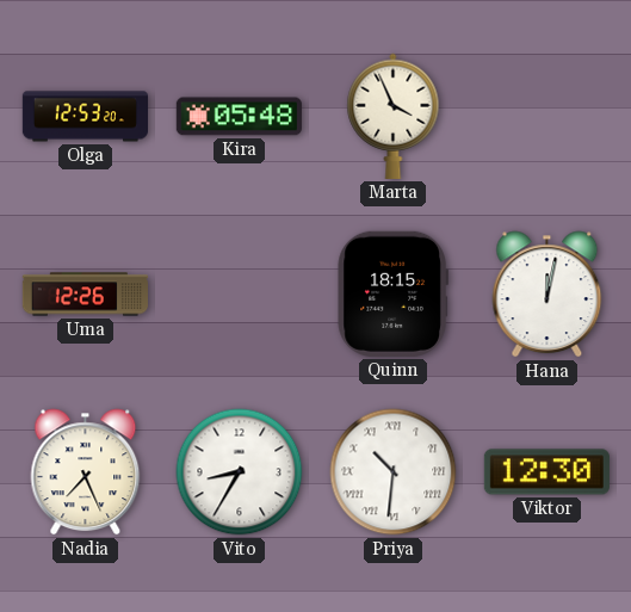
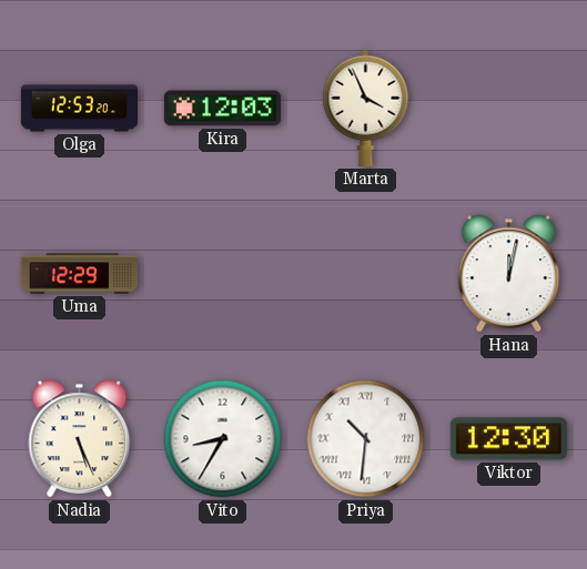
Kira: 05:48 -> 12:03 (222, 109)
Uma: 12:26 -> 12:29 (79, 274)
Quinn: 18:15 -> none (392, 293)
Nadia: 7:26 -> 5:26 (80, 439)
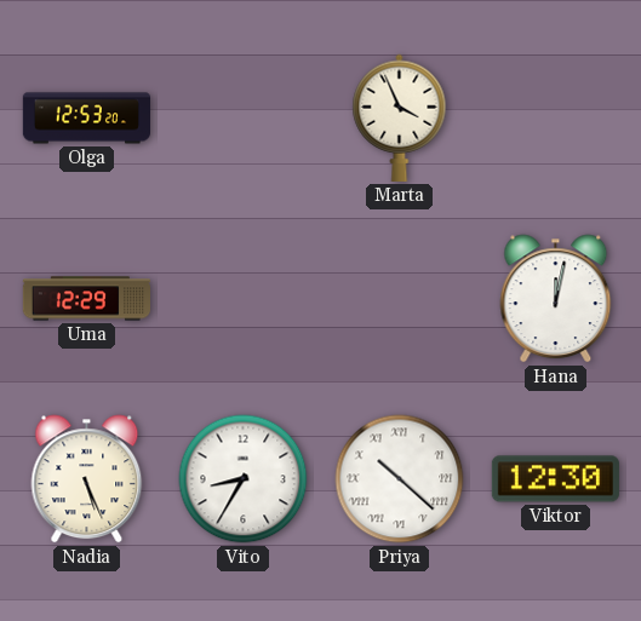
Kira: 12:03 -> none (222, 109)
Priya: 10:31 -> 10:22 (400, 479)
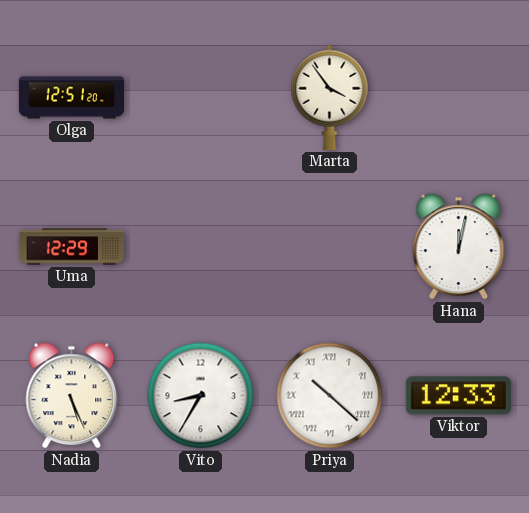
Olga: 12:53 -> 12:51 (71, 98)
Marta: 3:56 -> 3:54 (330, 97)
Viktor: 12:30 -> 12:33 (458, 396)
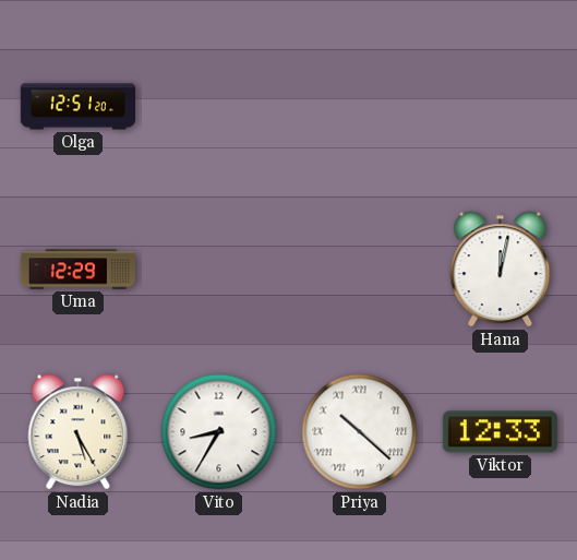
Marta: 3:54 -> none (330, 97)
Nadia: 5:26 -> 5:25 (79, 432)
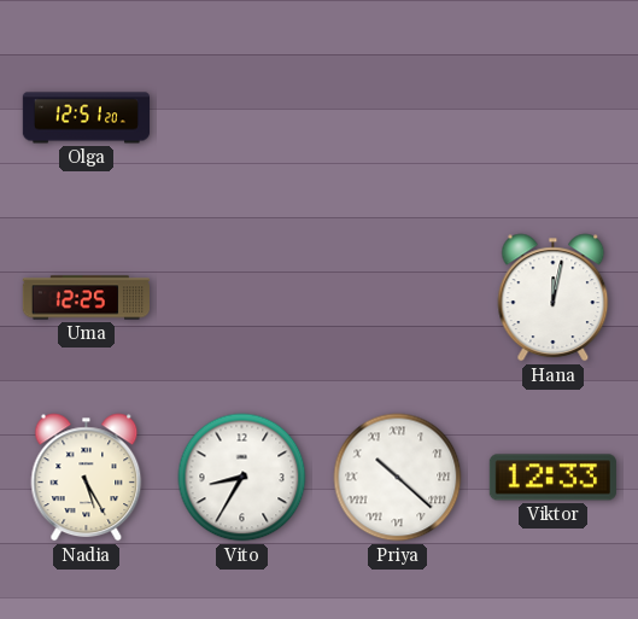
Uma: 12:29 -> 12:25 (86, 298)
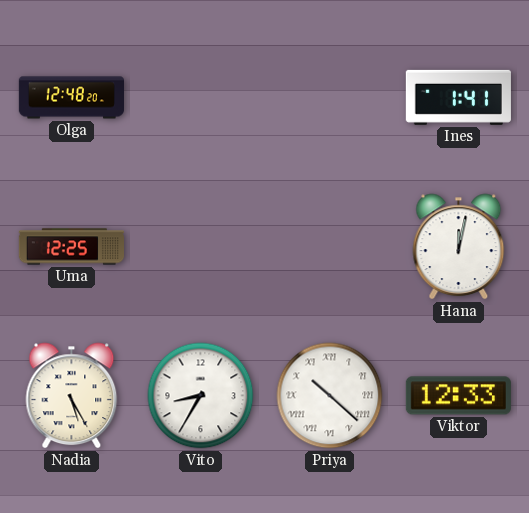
Olga: 12:51 -> 12:48 (71, 98)
Ines: none -> 1:41 (458, 97)
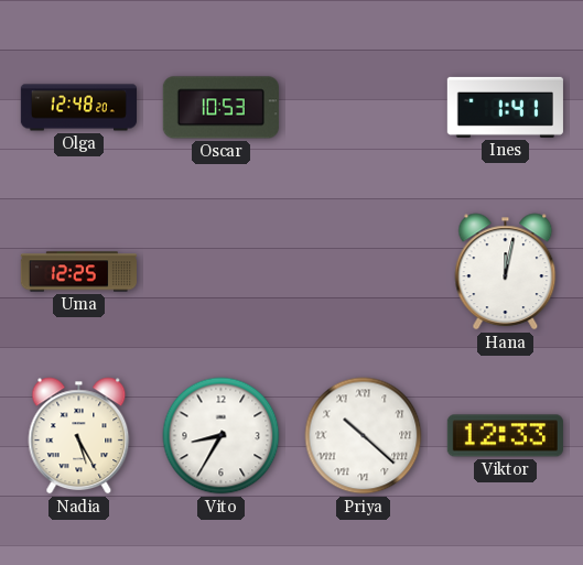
Oscar: none -> 10:53 (220, 108)
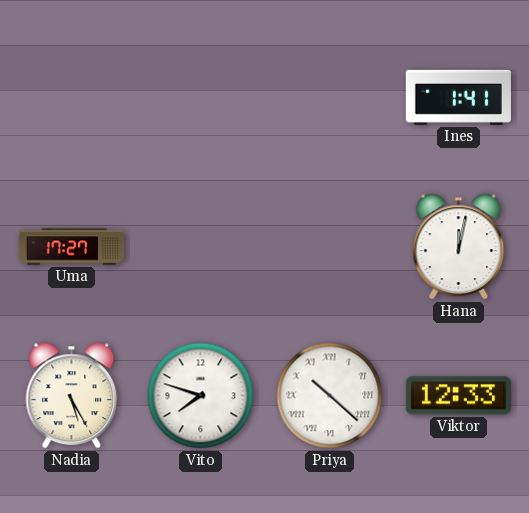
Olga: 12:48 -> none (78, 108)
Oscar: 10:53 -> none (220, 108)
Uma: 12:25 -> 17:27 (71, 247)
Vito: 8:35 -> 7:48 (201, 396)
